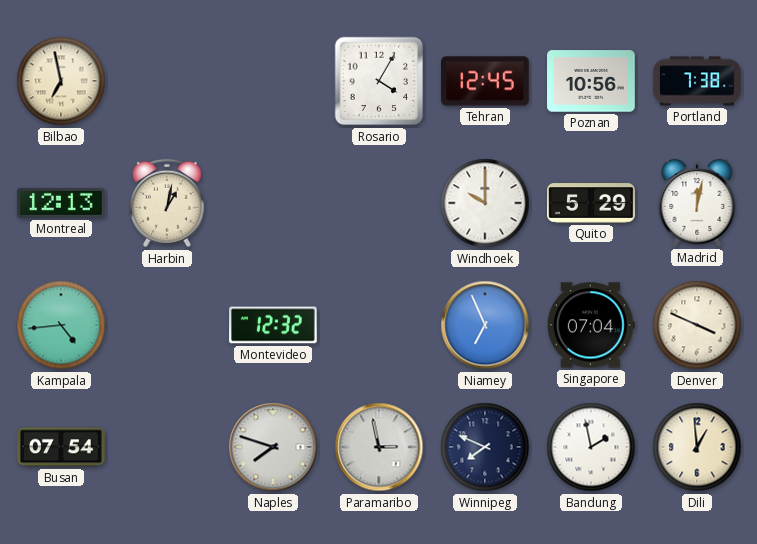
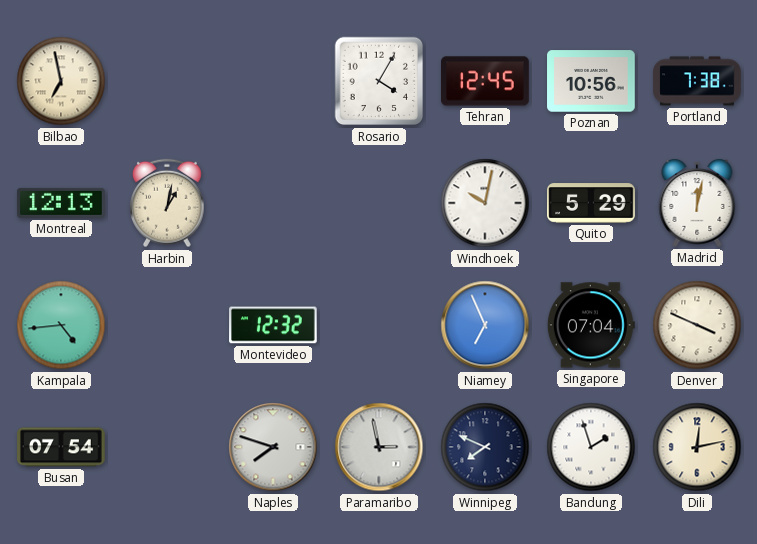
Windhoek: 10:00 -> 10:02 (485, 203)
Bandung: 1:58 -> 1:57 (591, 447)
Dili: 12:59 -> 12:13 (697, 447)
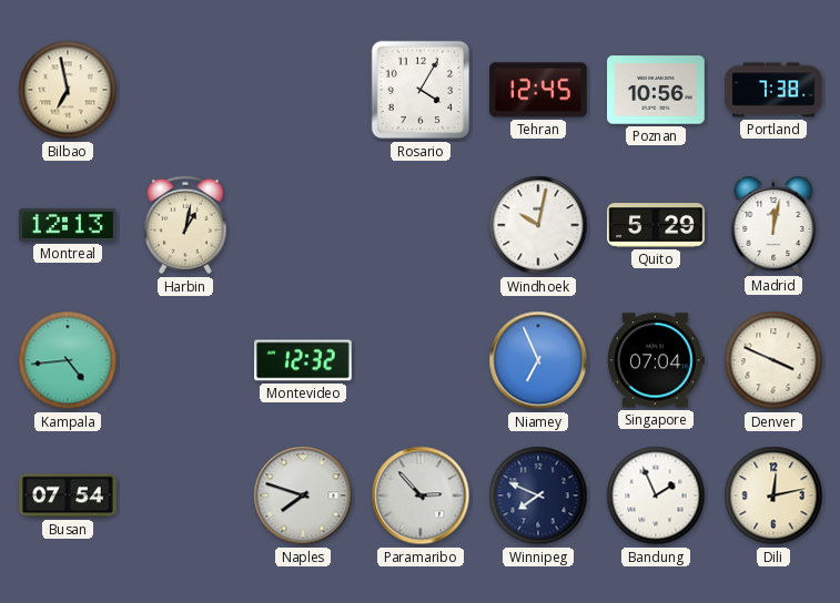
Paramaribo: 2:58 -> 2:53 (421, 495)
Bandung: 1:57 -> 1:56 (656, 495)
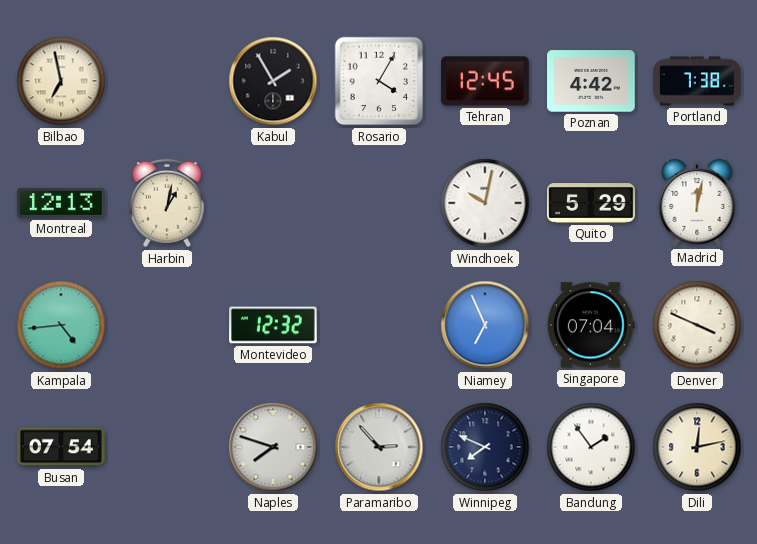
Kabul: none -> 1:55 (273, 81)
Poznan: 10:56 -> 4:42 (591, 81)
Bandung: 1:56 -> 1:54 (591, 447)
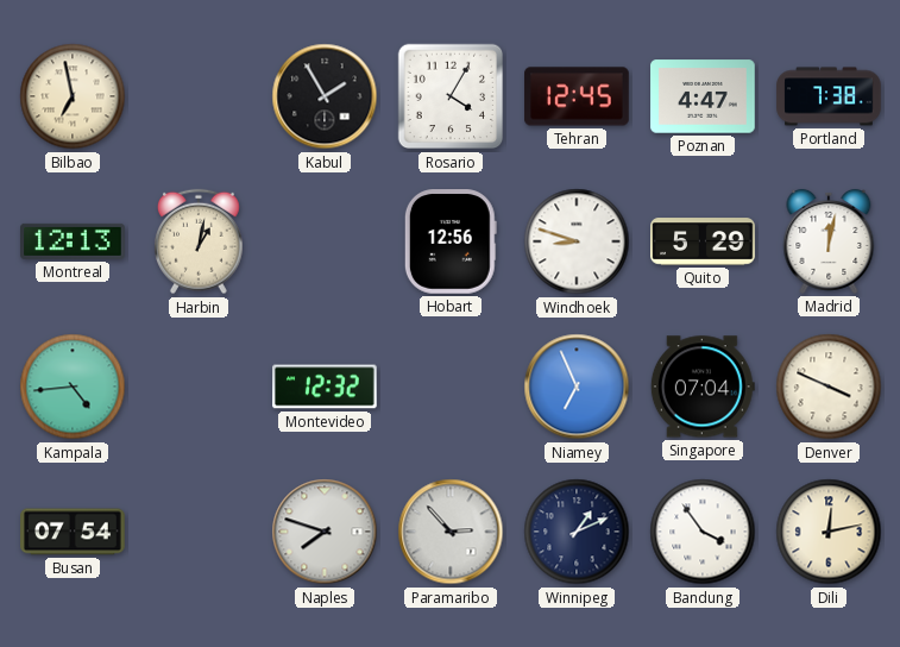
Poznan: 4:42 -> 4:47 (703, 96)
Hobart: none -> 12:56 (451, 241)
Windhoek: 10:02 -> 8:48 (577, 241)
Winnipeg: 7:49 -> 1:11 (577, 532)
Bandung: 1:54 -> 3:54 (703, 532)
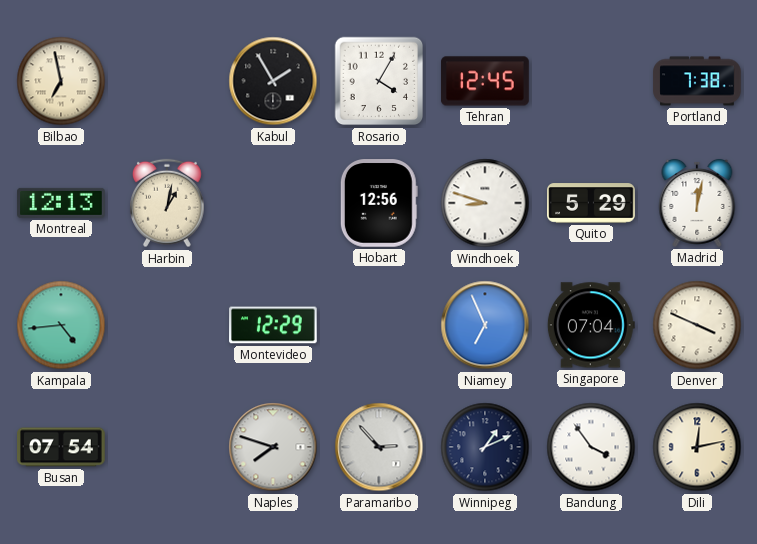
Poznan: 4:47 -> none (703, 96)
Montevideo: 12:32 -> 12:29 (273, 325)
